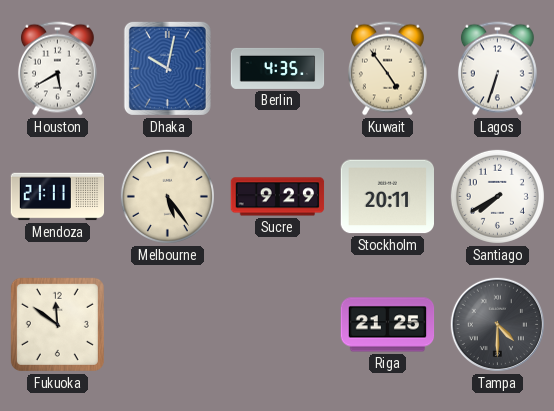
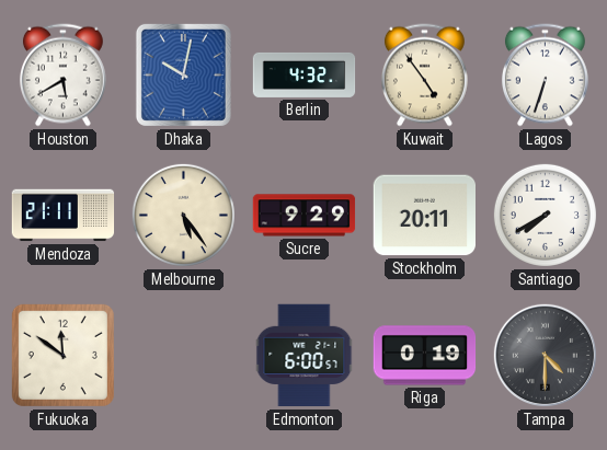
Berlin: 4:35 -> 4:32 (305, 74)
Edmonton: none -> 6:00 (305, 356)
Riga: 21:25 -> 0:19 (425, 356)
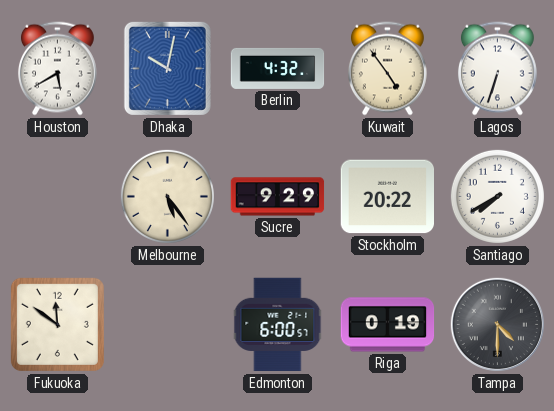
Mendoza: 21:11 -> none (64, 216)
Stockholm: 20:11 -> 20:22 (388, 197)
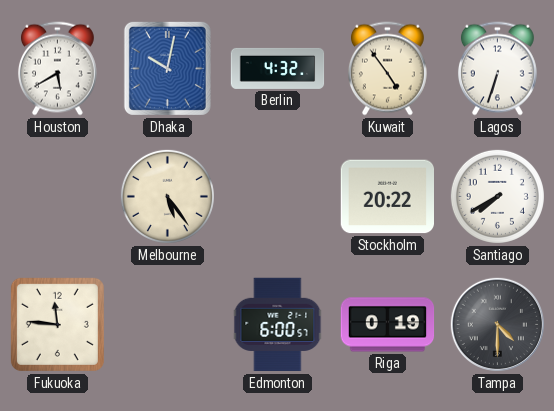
Sucre: 9:29 -> none (278, 197)
Fukuoka: 11:51 -> 11:46 (57, 324)
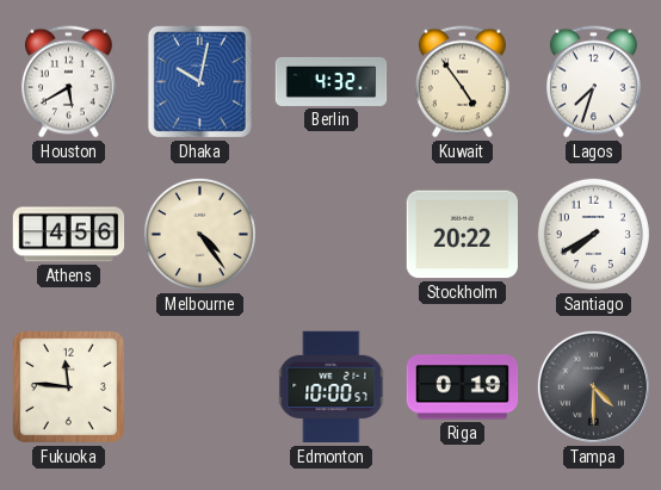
Lagos: 6:33 -> 7:33 (593, 82)
Athens: none -> 4:56 (69, 235)
Melbourne: 5:24 -> 4:24 (199, 234)
Edmonton: 6:00 -> 10:00 (332, 387)
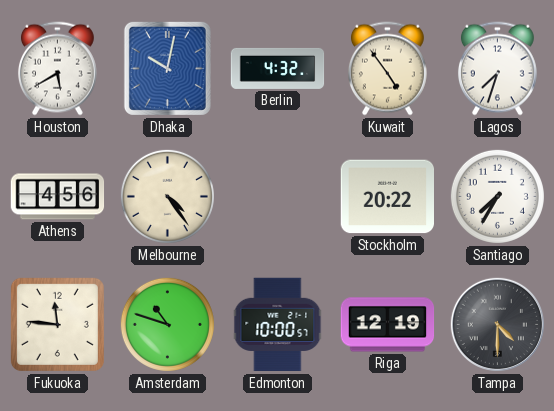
Santiago: 7:40 -> 7:35 (497, 196)
Amsterdam: none -> 10:48 (167, 324)
Riga: 0:19 -> 12:19 (388, 325)
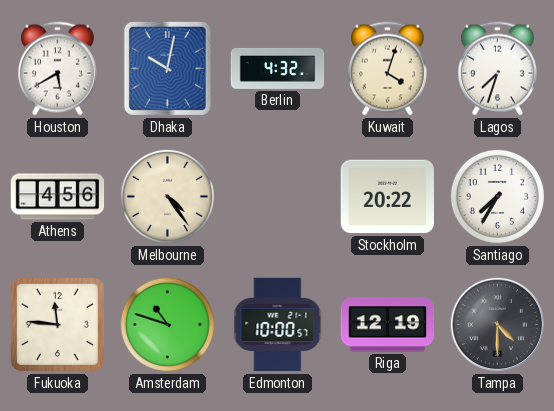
Kuwait: 4:54 -> 4:03 (387, 69)
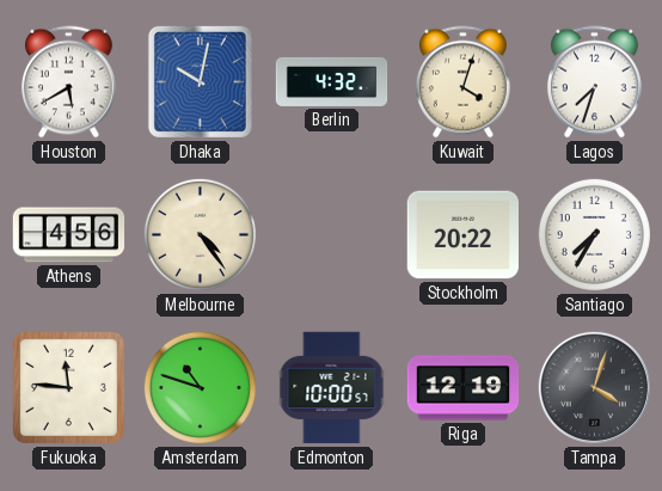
Tampa: 4:30 -> 4:03 (594, 387)
